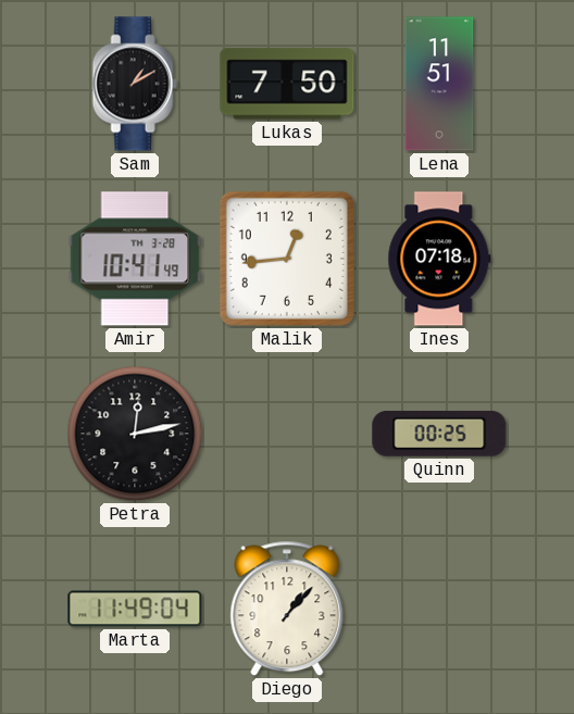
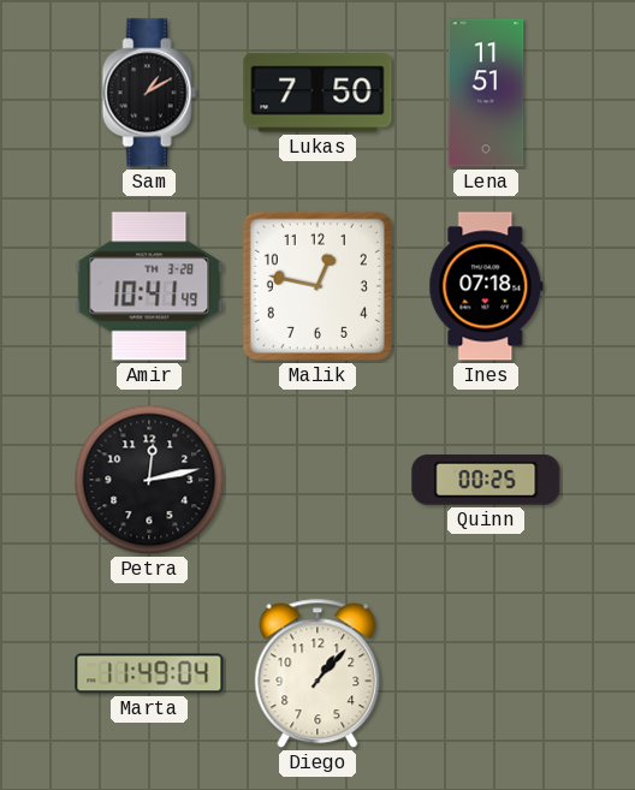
Malik: 12:44 -> 12:47 (317, 286)
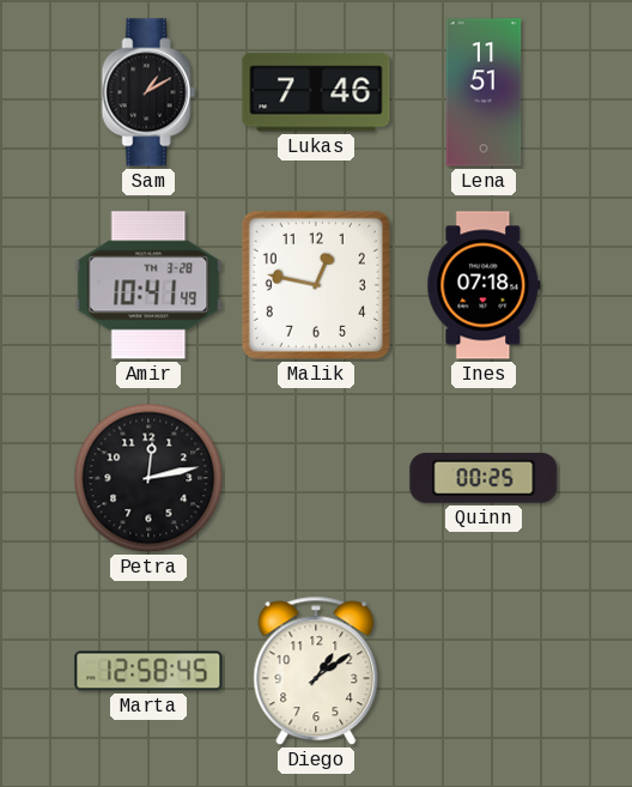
Lukas: 7:50 -> 7:46 (316, 92)
Marta: 11:49 -> 12:58 (148, 671)
Diego: 1:07 -> 1:09 (316, 671)
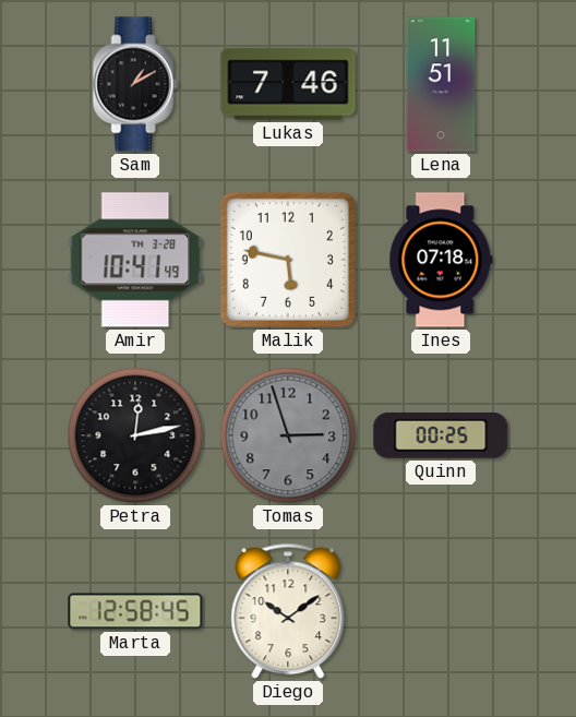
Malik: 12:47 -> 5:47 (288, 260)
Tomas: none -> 2:57 (288, 435)
Diego: 1:09 -> 10:09 (288, 611)
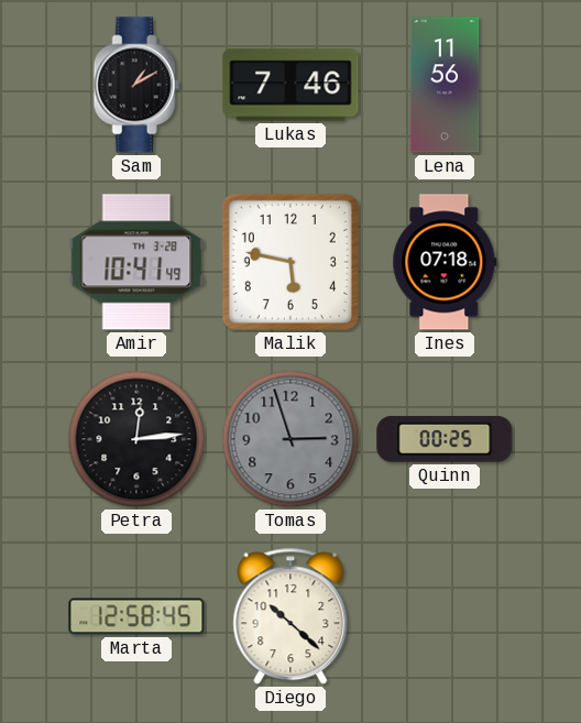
Lena: 11:51 -> 11:56 (445, 85)
Petra: 12:13 -> 12:14 (136, 439)
Diego: 10:09 -> 10:22 (290, 616)
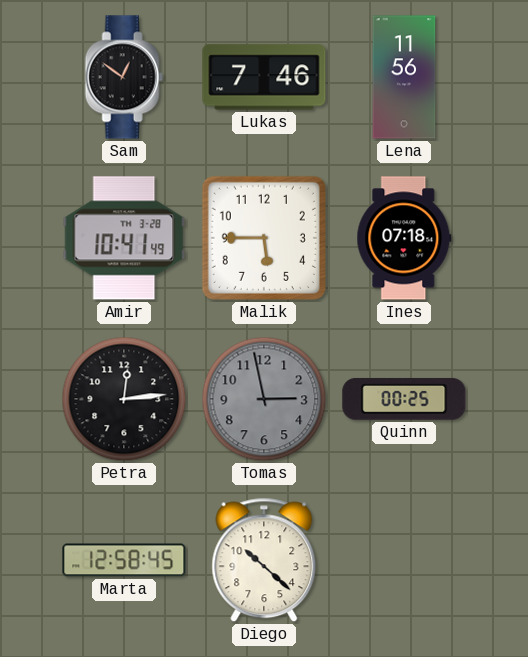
Sam: 1:10 -> 12:51 (124, 77)
Malik: 5:47 -> 5:45 (264, 238)
Tomas: 2:57 -> 2:58 (264, 399)
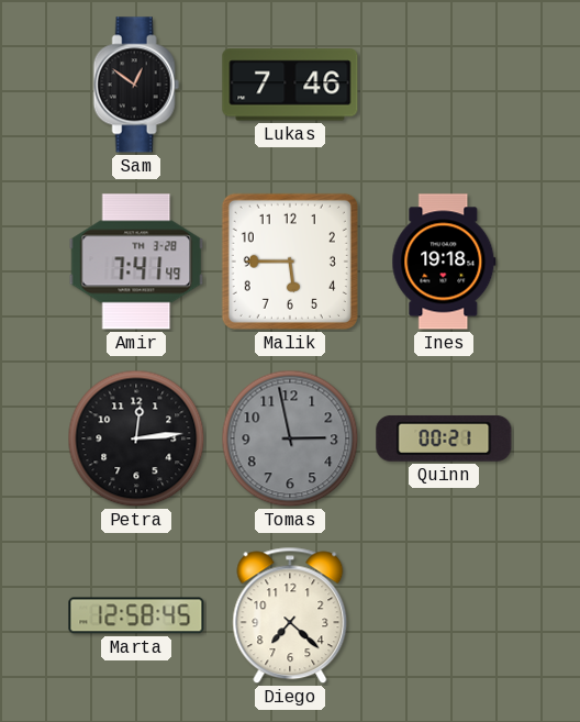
Lena: 11:56 -> none (404, 77)
Amir: 10:41 -> 7:41 (136, 262)
Ines: 07:18 -> 19:18 (444, 262)
Quinn: 00:25 -> 00:21 (444, 438)
Diego: 10:22 -> 7:22 (290, 615)
